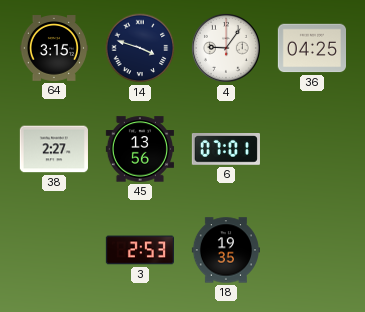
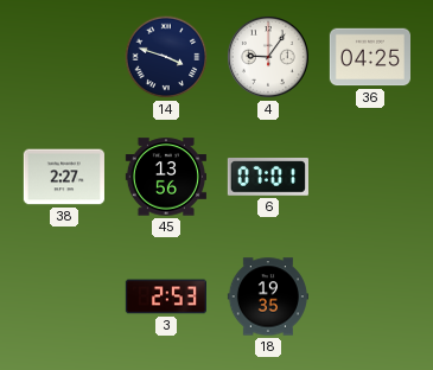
64: 3:15 -> none (53, 48)
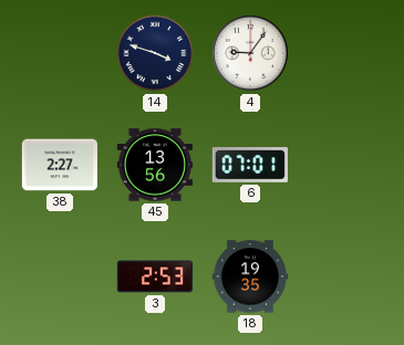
36: 04:25 -> none (369, 57)
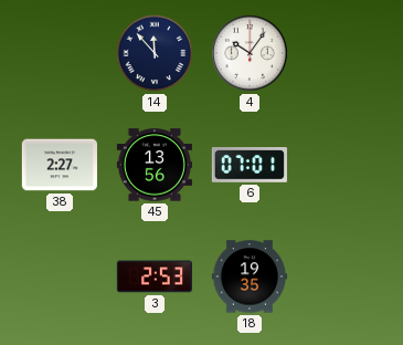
14: 3:48 -> 11:53 (155, 53)
4: 9:06 -> 10:06 (250, 53)
